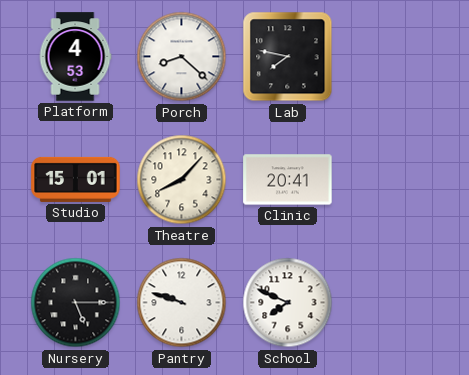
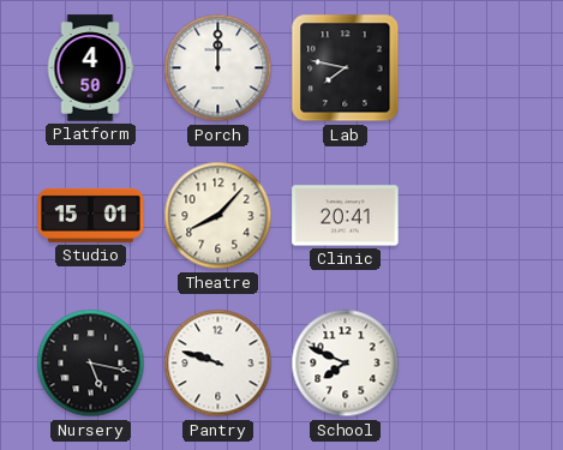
Platform: 4:53 -> 4:50 (90, 68)
Porch: 8:22 -> 12:00 (218, 68)
Nursery: 5:15 -> 5:17 (91, 364)
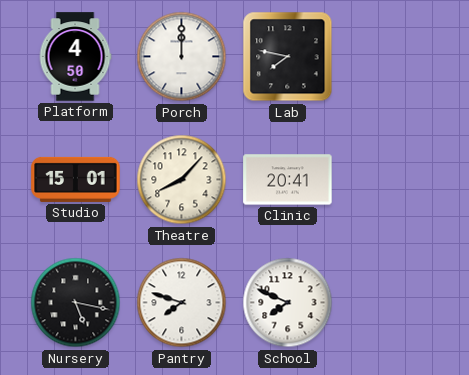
Pantry: 9:48 -> 7:48 (182, 303)
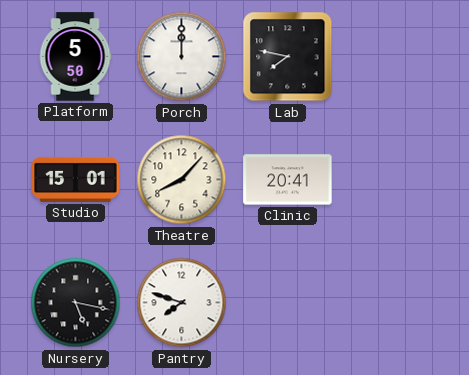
Platform: 4:50 -> 5:50 (75, 57)
School: 7:49 -> none (288, 303)
